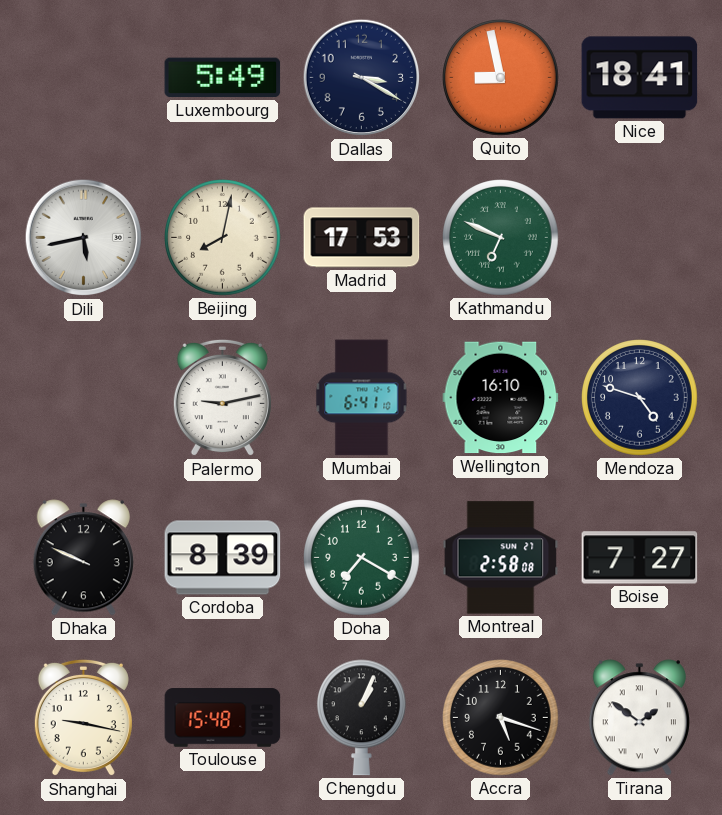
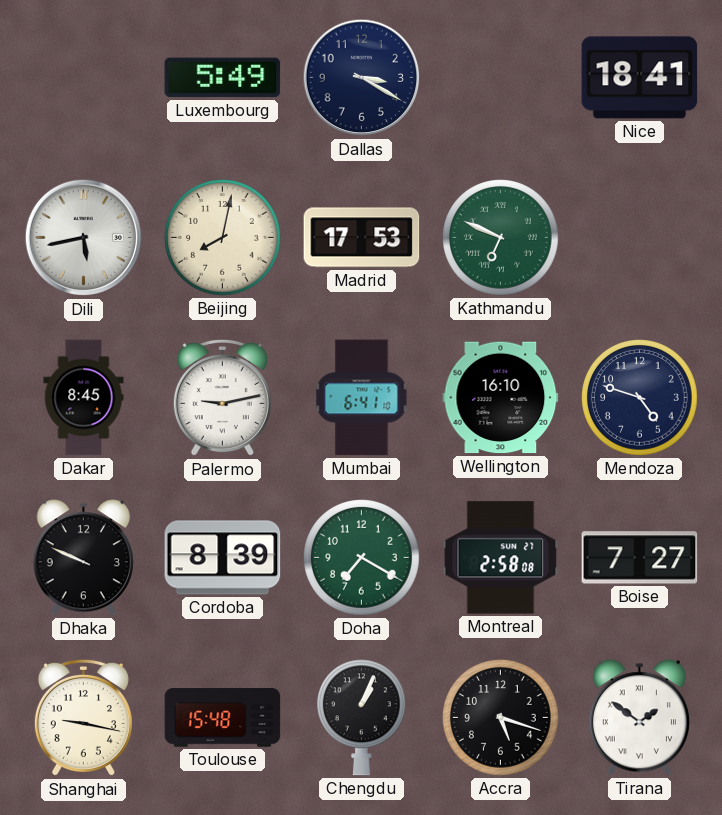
Quito: 8:58 -> none (501, 78)
Dakar: none -> 8:45 (84, 398)
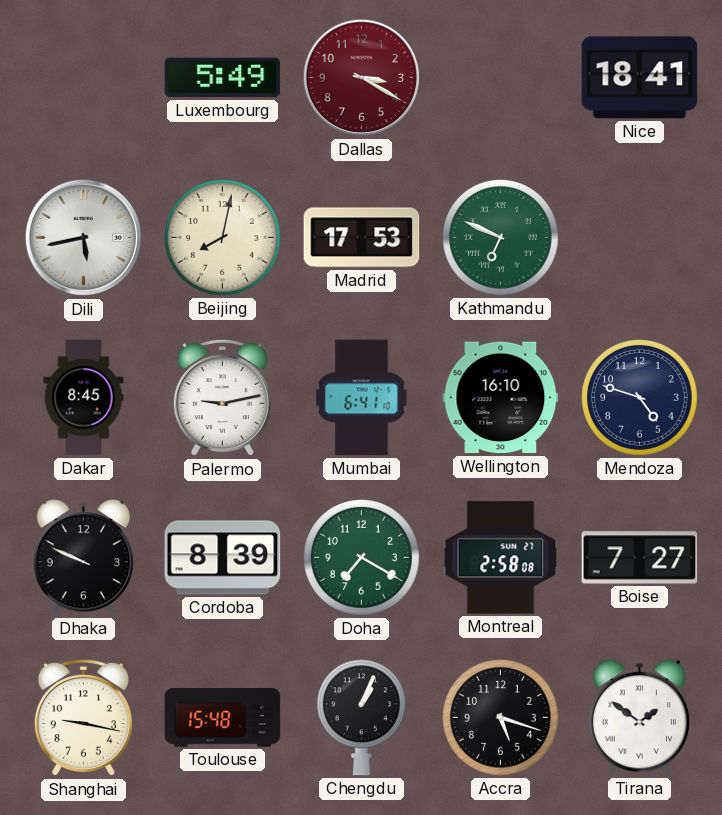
Dallas dial: navy -> burgundy (362, 78)
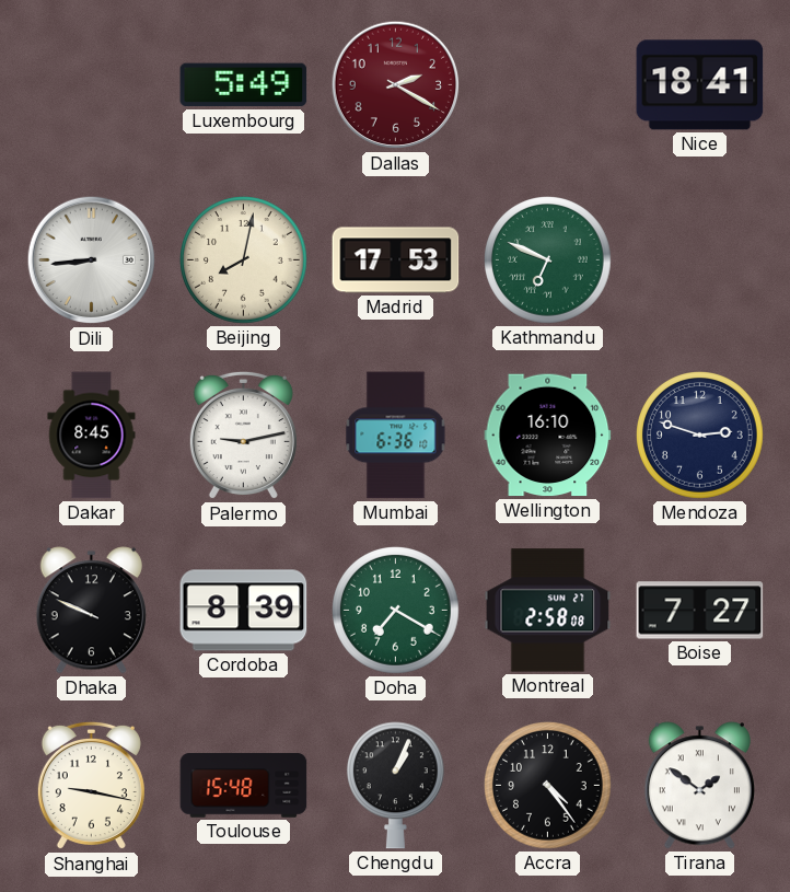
Dallas: 3:20 -> 2:20 (396, 85)
Dili: 5:43 -> 8:44 (92, 260)
Mumbai: 6:41 -> 6:36 (396, 436)
Mendoza: 4:48 -> 2:48 (700, 436)
Accra: 5:18 -> 4:24 (548, 786)
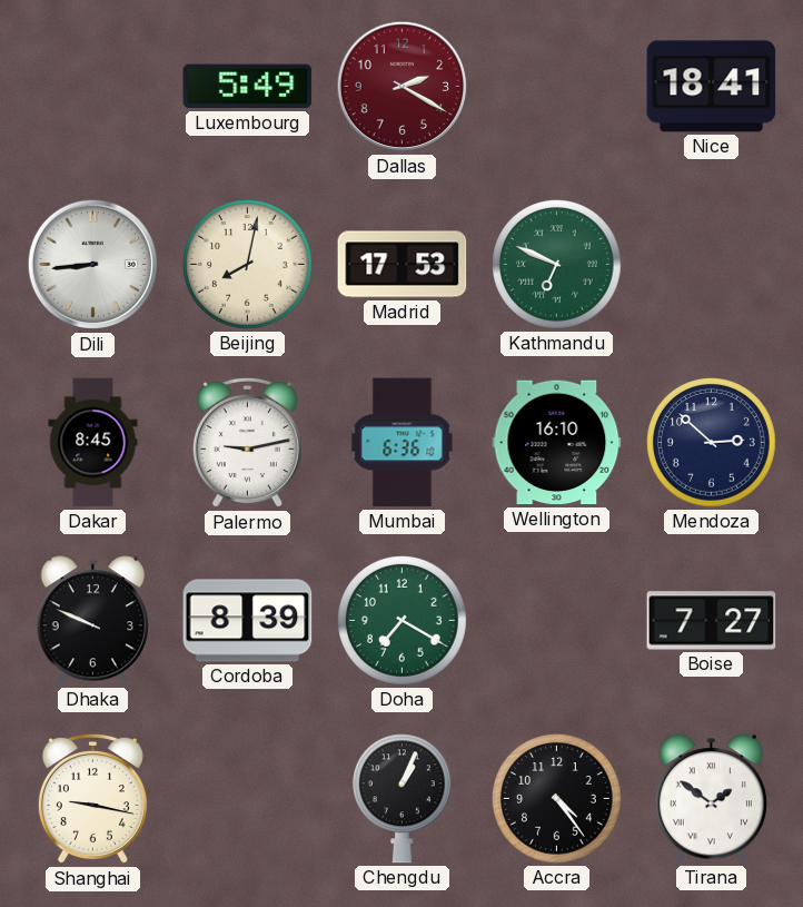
Mendoza: 2:48 -> 2:52 (712, 443)
Montreal: 2:58 -> none (548, 611)
Toulouse: 15:48 -> none (244, 786)
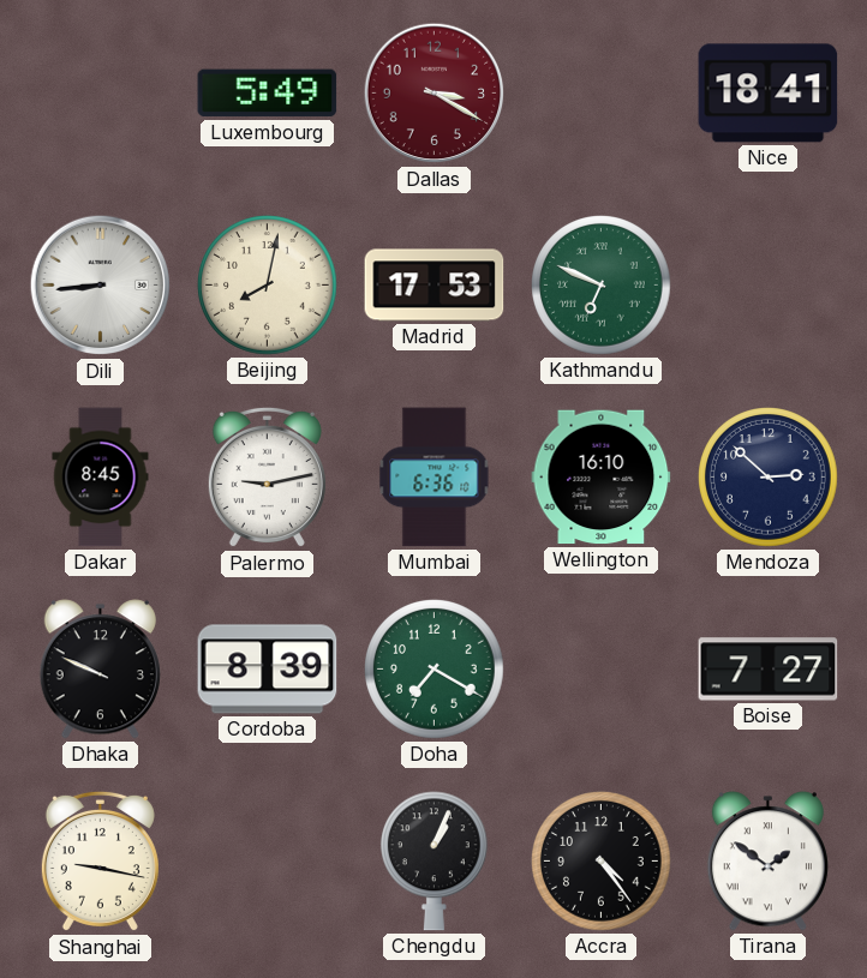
Dallas: 2:20 -> 3:20 (435, 94)
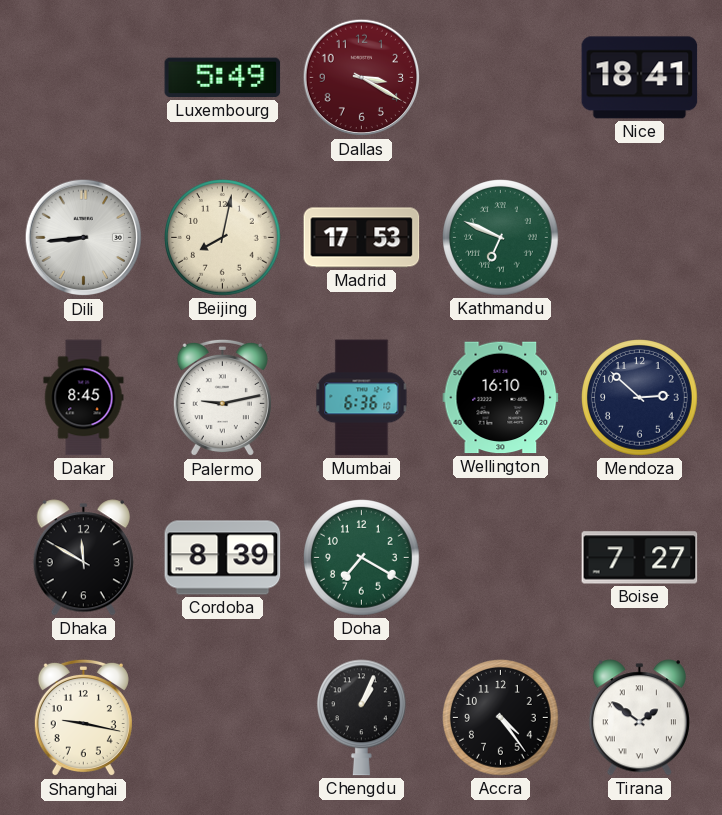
Dhaka: 9:49 -> 11:50 (83, 558)
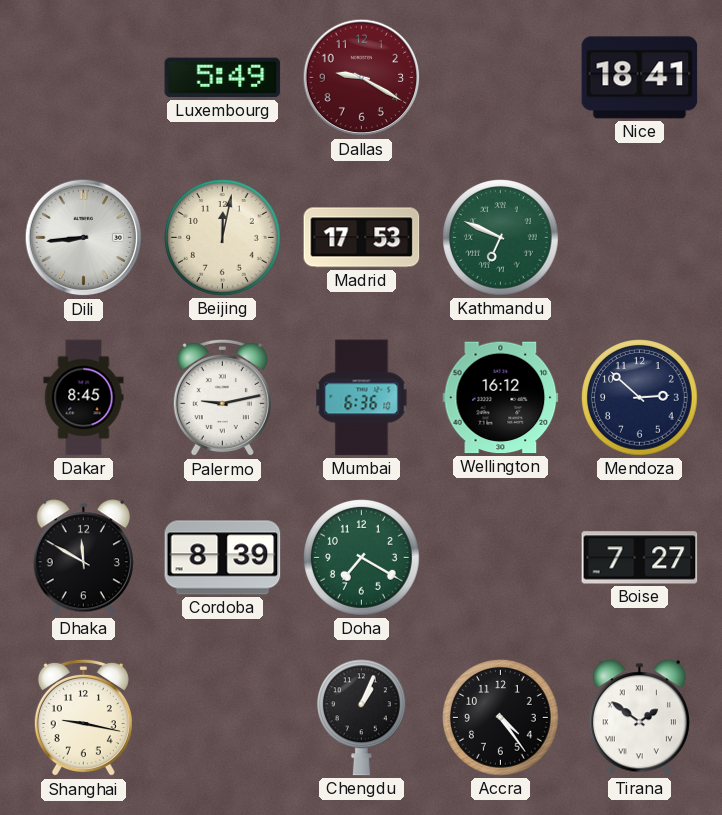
Dallas: 3:20 -> 9:20 (362, 78)
Beijing: 8:02 -> 12:02 (223, 238)
Wellington: 16:10 -> 16:12 (501, 398)
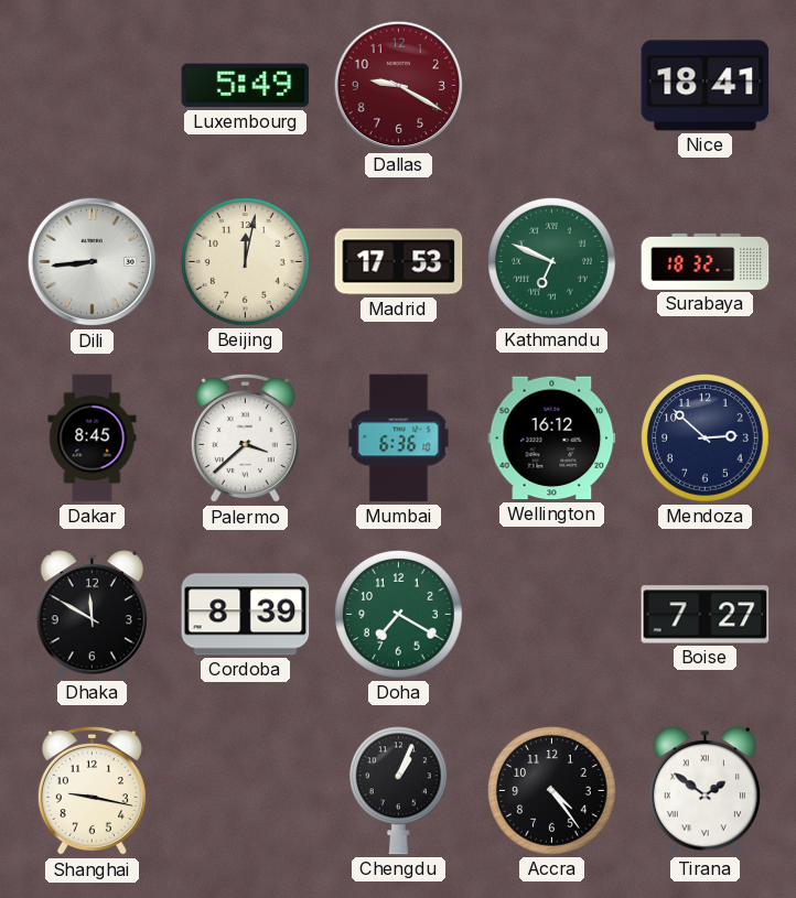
Surabaya: none -> 18:32 (706, 261)
Palermo: 9:13 -> 3:38 (245, 439)
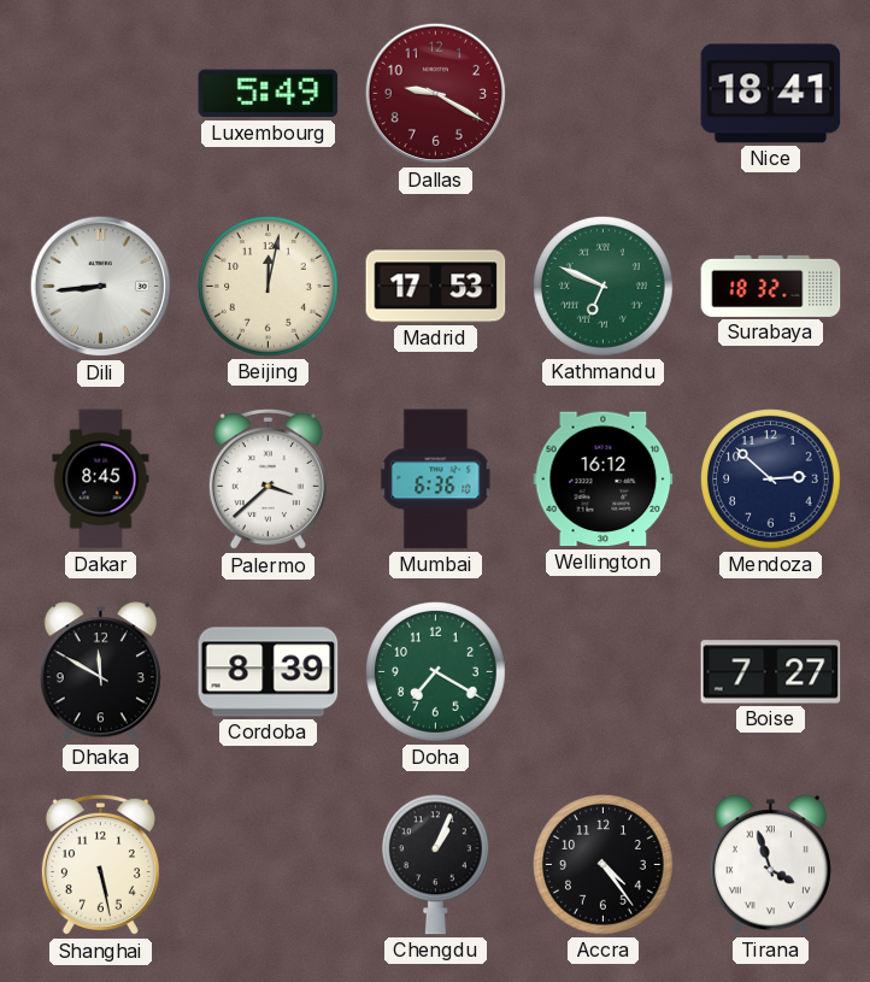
Shanghai: 9:17 -> 5:28 (100, 865)
Tirana: 1:51 -> 3:57 (770, 865)
